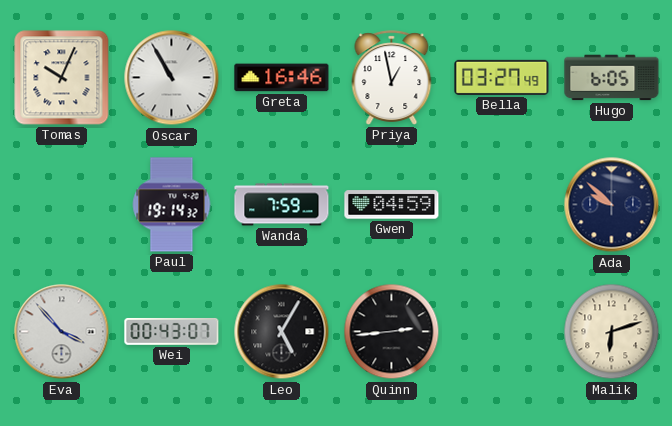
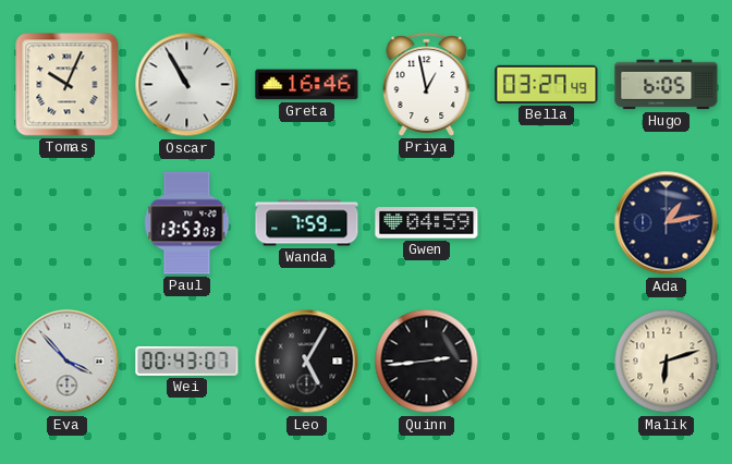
Paul: 19:14 -> 13:53 (187, 223)
Ada: 9:52 -> 1:13 (667, 223)
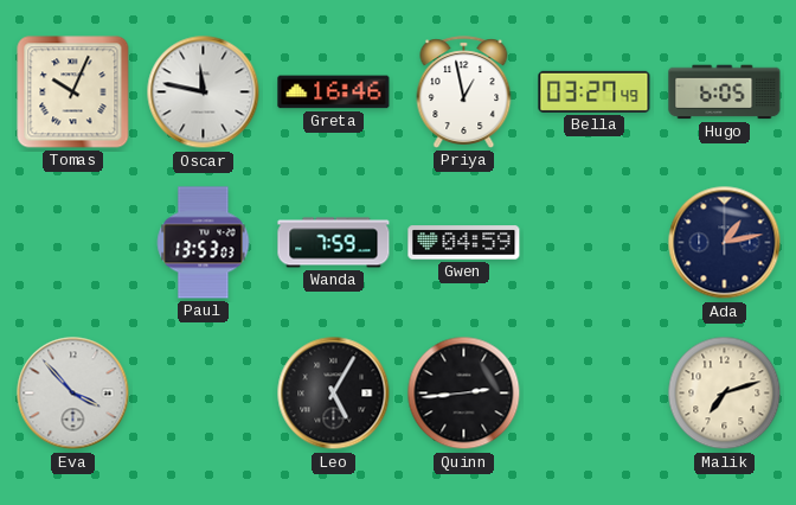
Oscar: 10:55 -> 11:47 (204, 92)
Wei: 00:43 -> none (187, 361)
Malik: 6:12 -> 7:12 (725, 394)
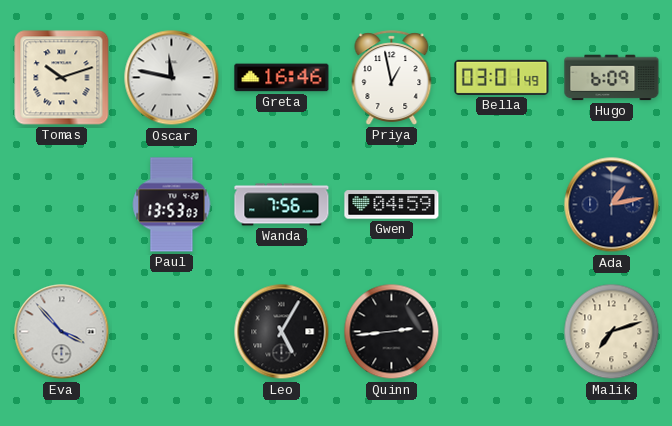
Tomas: 10:04 -> 10:12 (62, 78)
Bella: 03:27 -> 03:01 (502, 77)
Hugo: 6:05 -> 6:09 (612, 78)
Wanda: 7:59 -> 7:56 (282, 205)
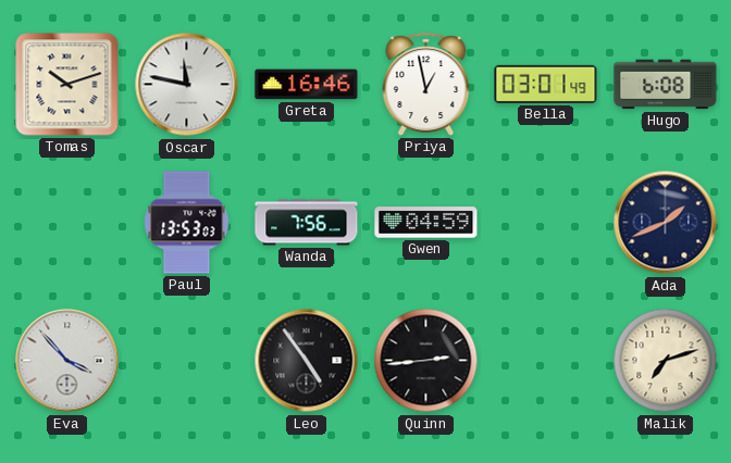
Hugo: 6:09 -> 6:08 (666, 85)
Ada: 1:13 -> 1:41 (666, 223)
Leo: 5:05 -> 4:54 (307, 361)
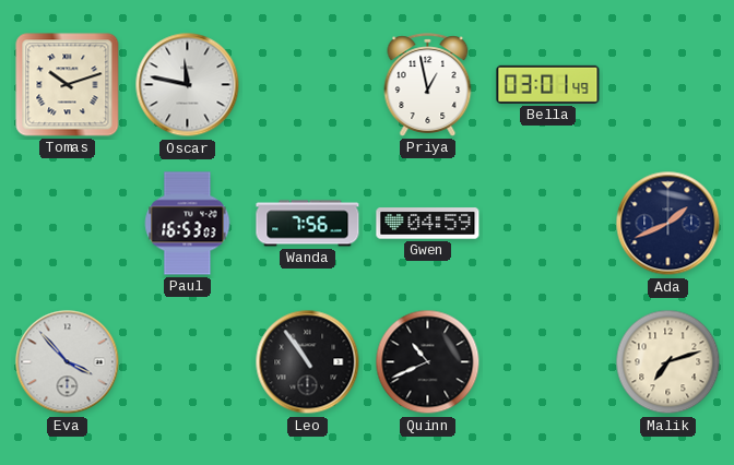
Greta: 16:46 -> none (307, 85)
Hugo: 6:08 -> none (666, 85)
Paul: 13:53 -> 16:53 (188, 224)
Leo: 4:54 -> 10:54 (308, 362)
Quinn: 2:44 -> 10:41 (428, 362)
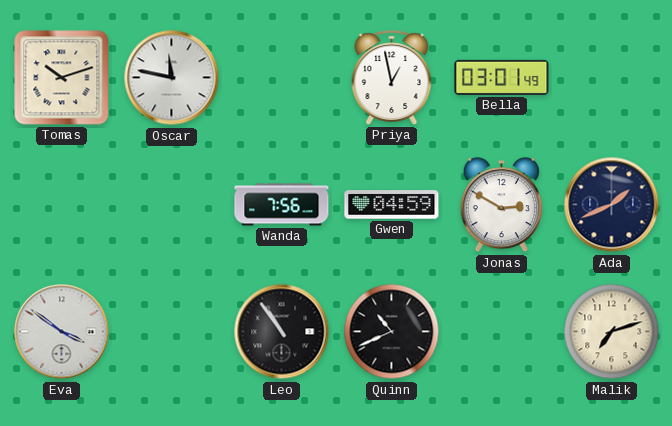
Paul: 16:53 -> none (188, 224)
Jonas: none -> 2:50 (501, 205)
Eva: 3:53 -> 3:51 (62, 332)
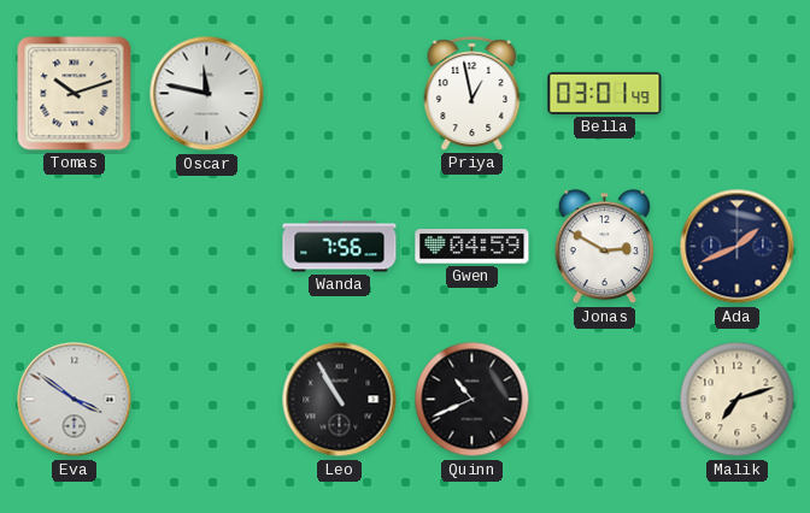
Leo: 10:54 -> 10:55 (340, 400)
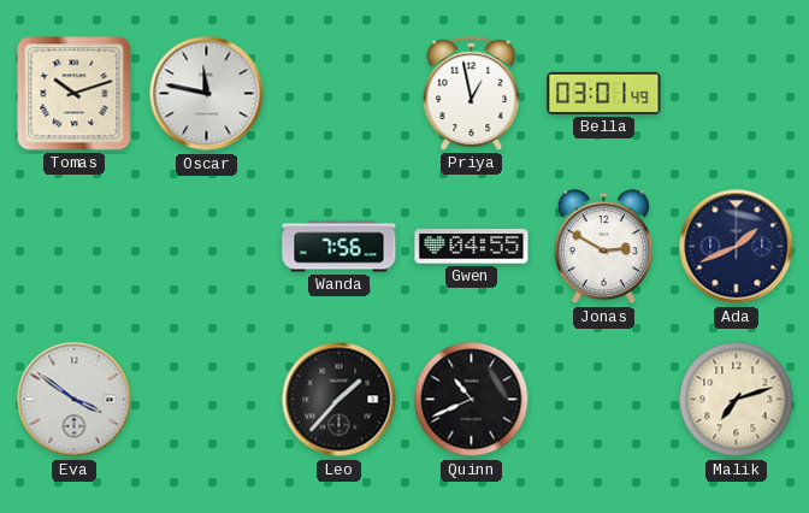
Gwen: 04:59 -> 04:55 (472, 247)
Leo: 10:55 -> 1:37 (339, 400)
